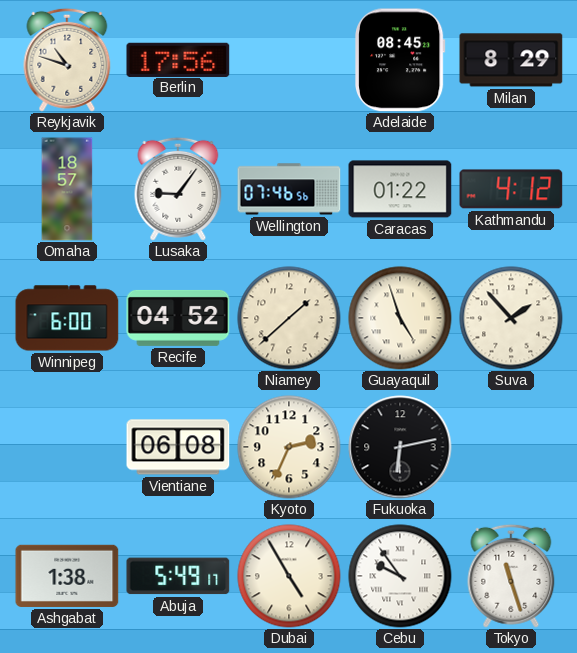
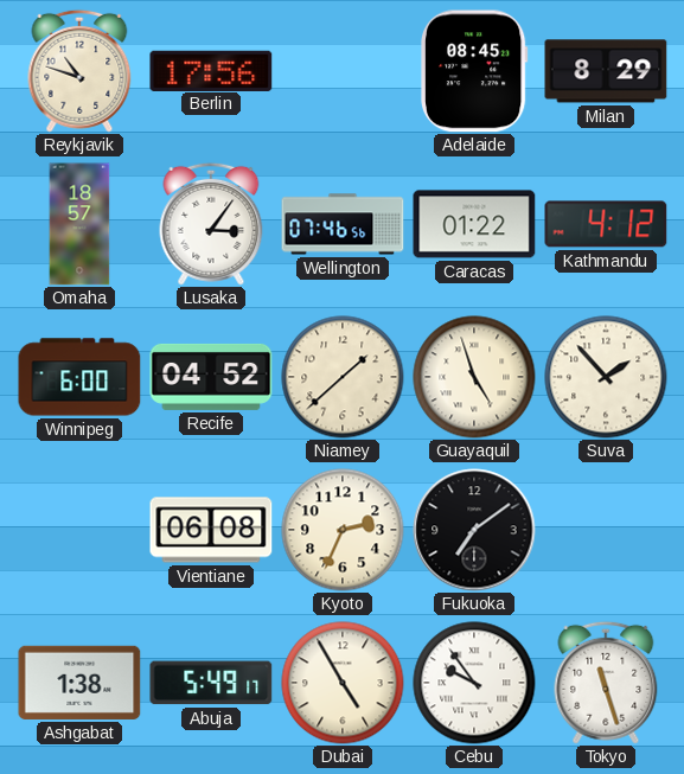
Lusaka: 9:06 -> 3:06 (211, 224)
Fukuoka: 6:13 -> 7:09 (474, 530)
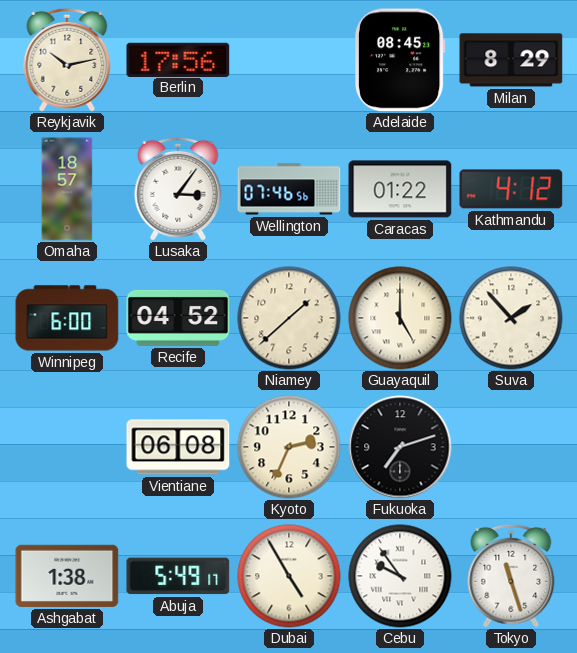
Reykjavik: 10:48 -> 10:13 (67, 60)
Guayaquil: 4:57 -> 5:00 (400, 318)
Fukuoka: 7:09 -> 7:12 (400, 447)
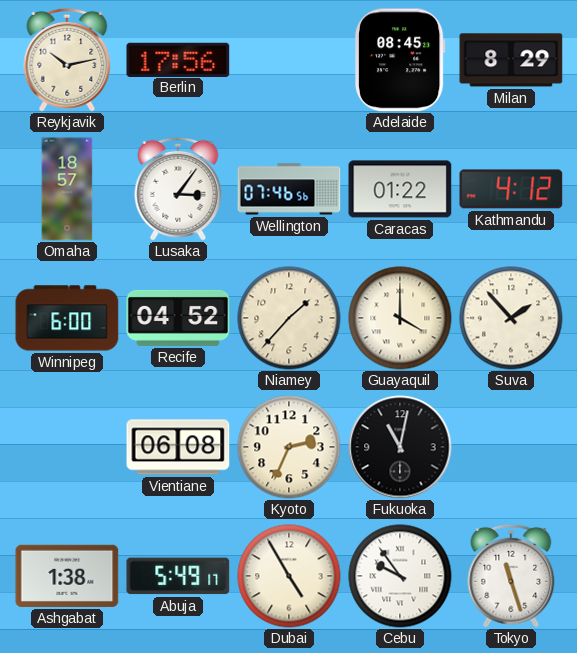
Niamey: 1:38 -> 1:37 (289, 318)
Guayaquil: 5:00 -> 4:00 (400, 318)
Fukuoka: 7:12 -> 11:02 (400, 447)
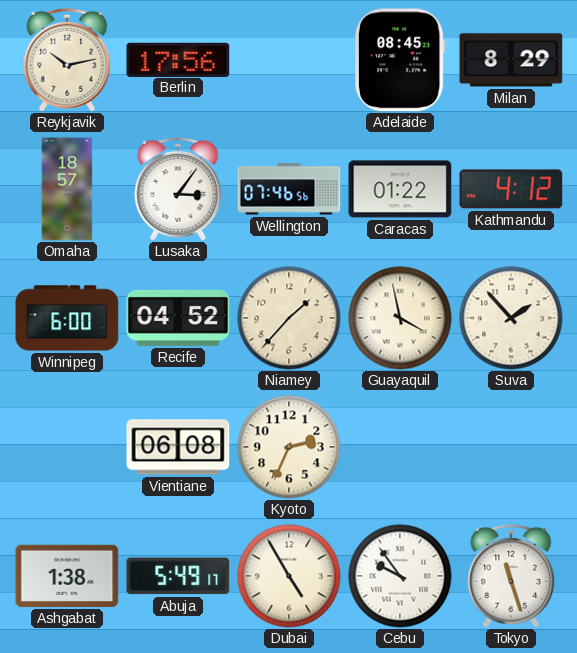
Guayaquil: 4:00 -> 3:58 (400, 318)
Fukuoka: 11:02 -> none (400, 447)
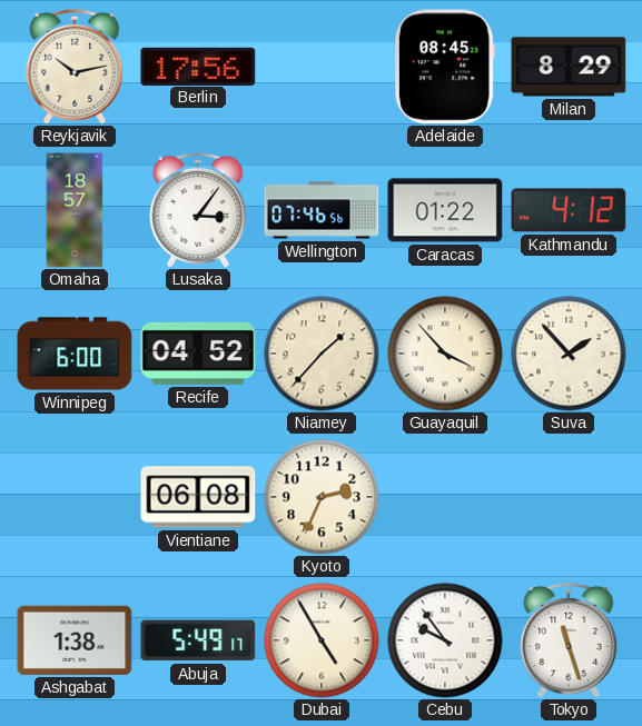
Guayaquil: 3:58 -> 3:53 (445, 354)
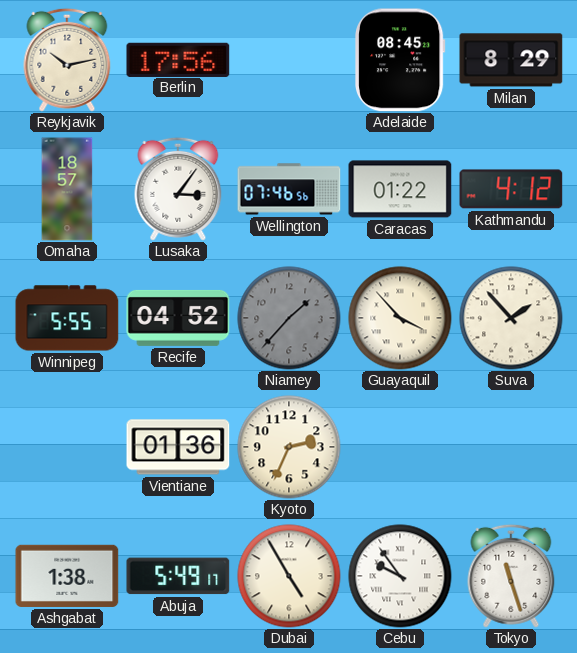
Winnipeg: 6:00 -> 5:55 (67, 318)
Niamey dial: cream -> grey (289, 318)
Vientiane: 06:08 -> 01:36 (178, 447)
